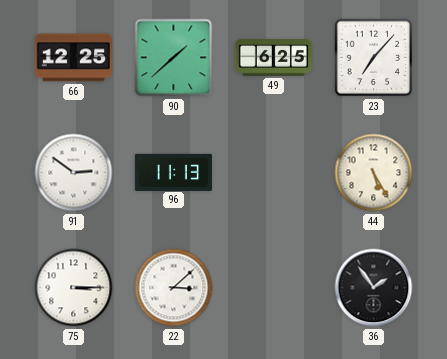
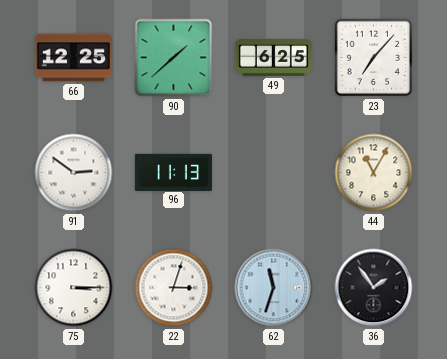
44: 5:25 -> 11:05 (374, 173)
22: 3:08 -> 3:03 (174, 288)
62: none -> 11:33 (274, 288)
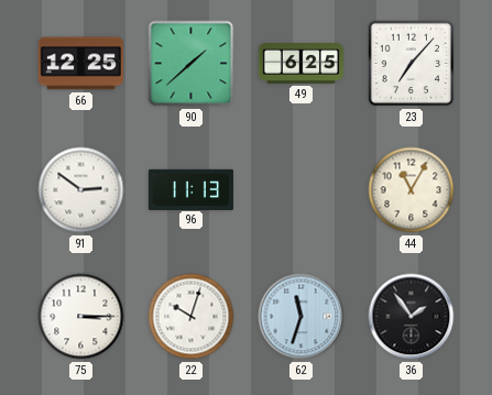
22: 3:03 -> 10:03 (192, 317)
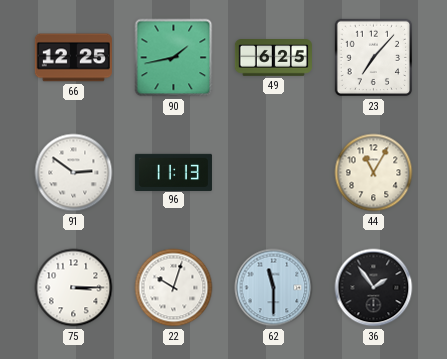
90: 1:38 -> 1:43 (174, 58)
62: 11:33 -> 11:30 (274, 288)
